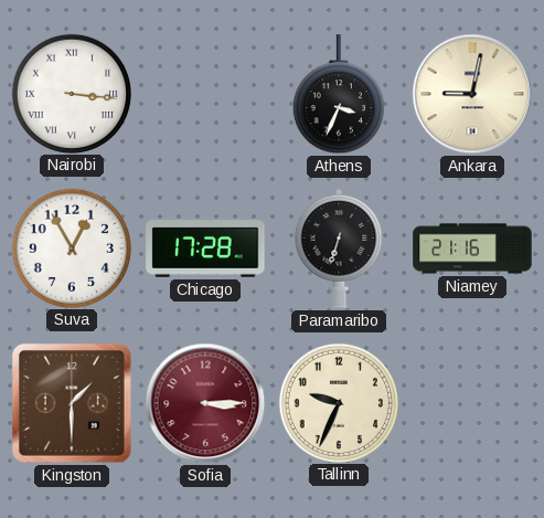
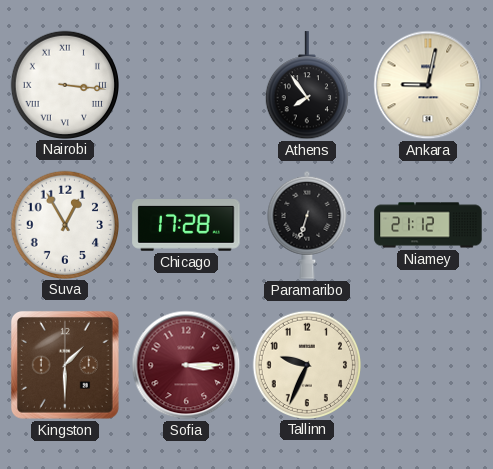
Athens: 3:34 -> 7:54 (307, 86)
Niamey: 21:16 -> 21:12 (428, 225)
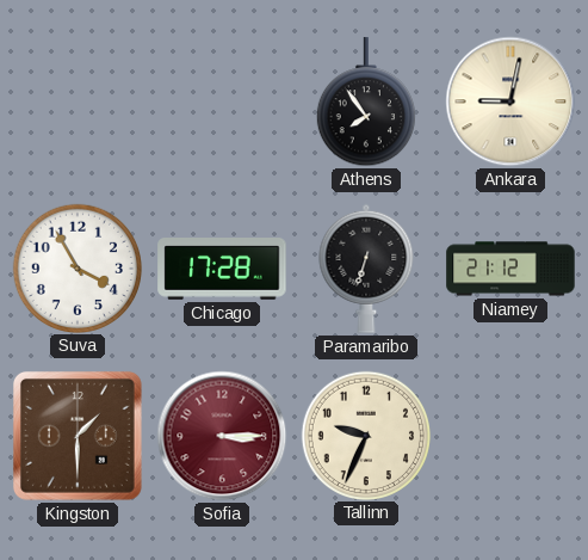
Nairobi: 3:16 -> none (64, 84)
Suva: 12:55 -> 3:55 (76, 267)
